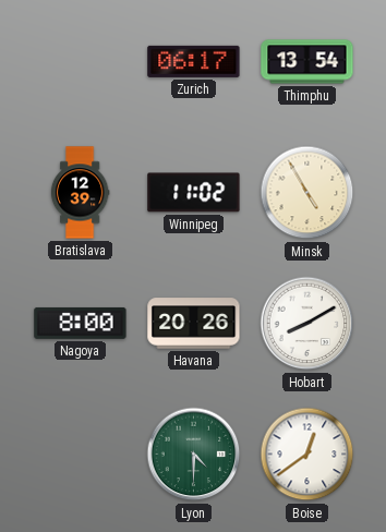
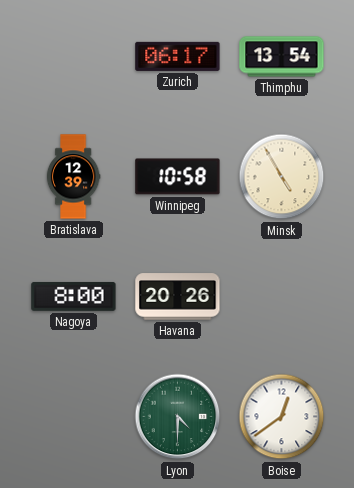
Winnipeg: 11:02 -> 10:58 (178, 177)
Hobart: 8:10 -> none (307, 324)
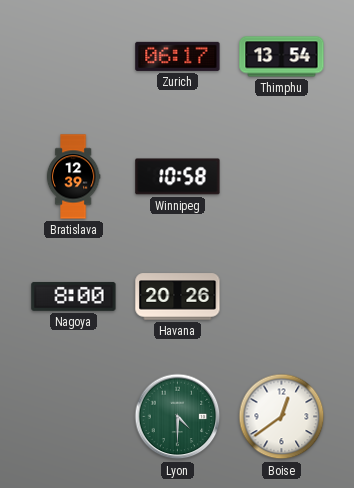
Minsk: 4:55 -> none (282, 177)
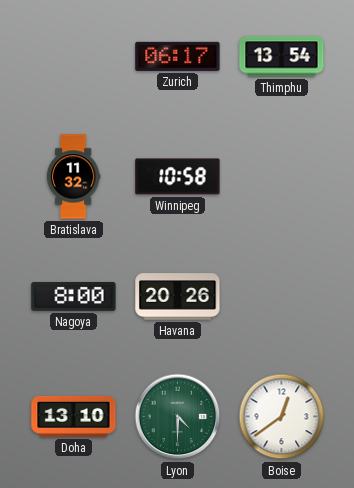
Bratislava: 12:39 -> 11:32 (73, 177)
Doha: none -> 13:10 (74, 416)
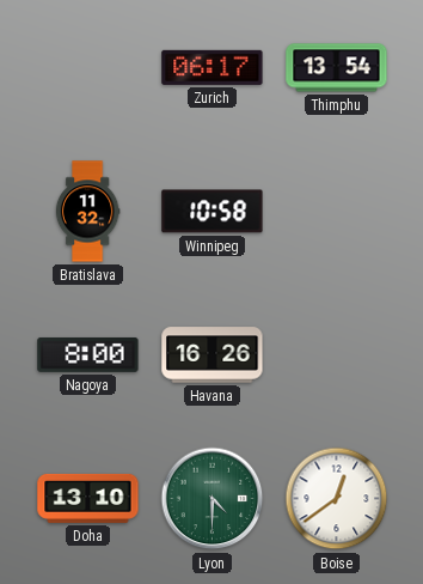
Havana: 20:26 -> 16:26 (213, 355)
